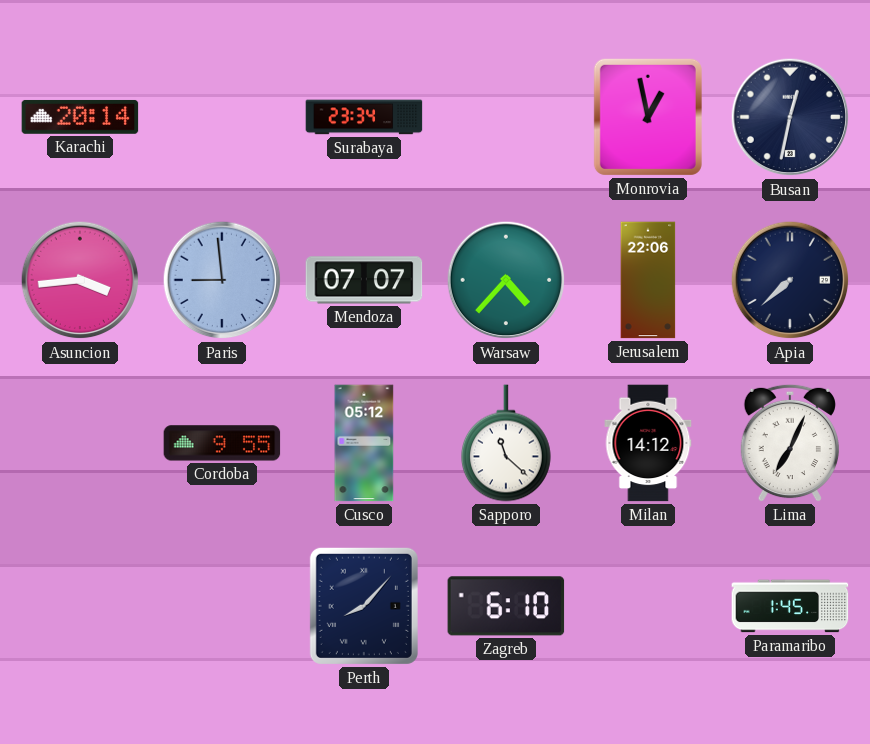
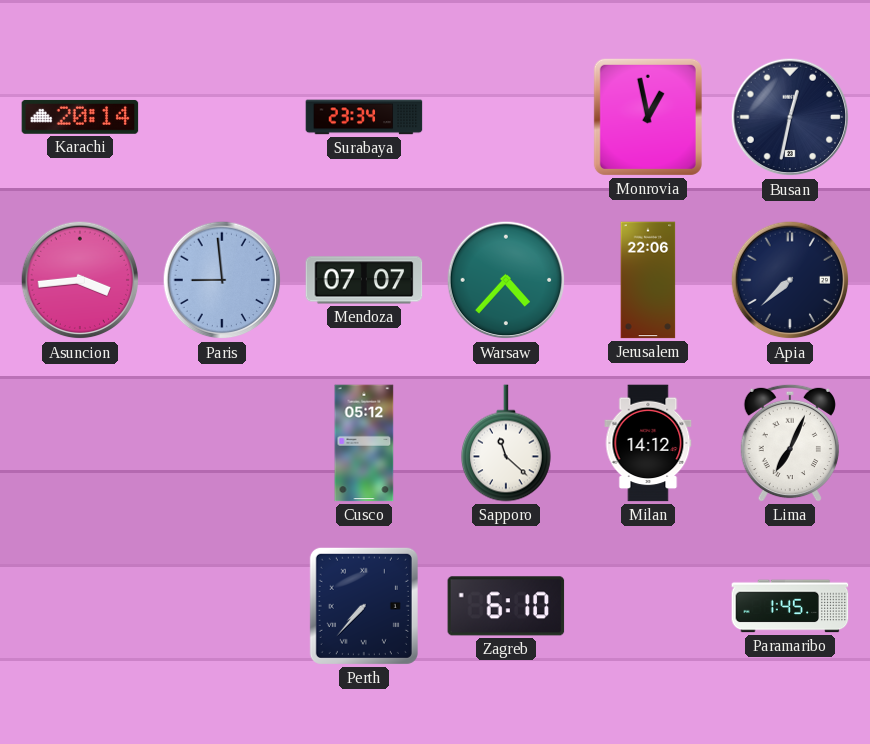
Cordoba: 9:55 -> none (222, 443)
Perth: 8:07 -> 7:37 (364, 606)
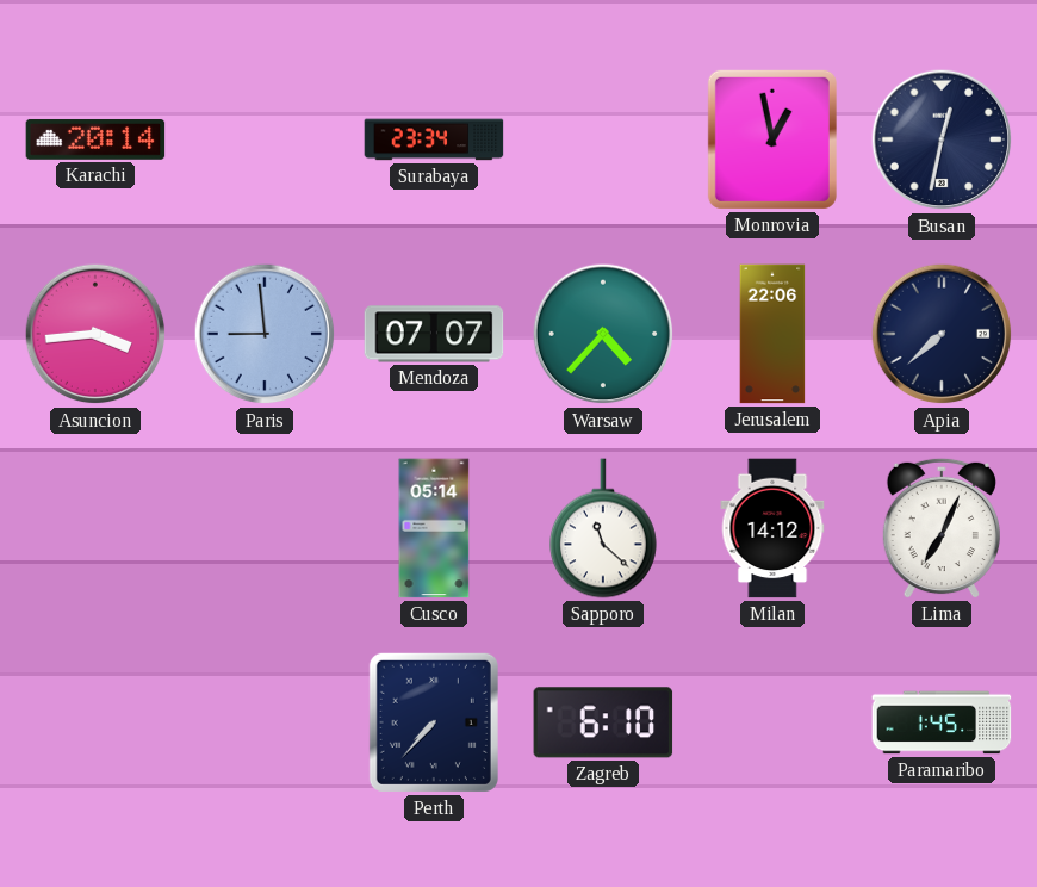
Cusco: 05:12 -> 05:14 (434, 528)
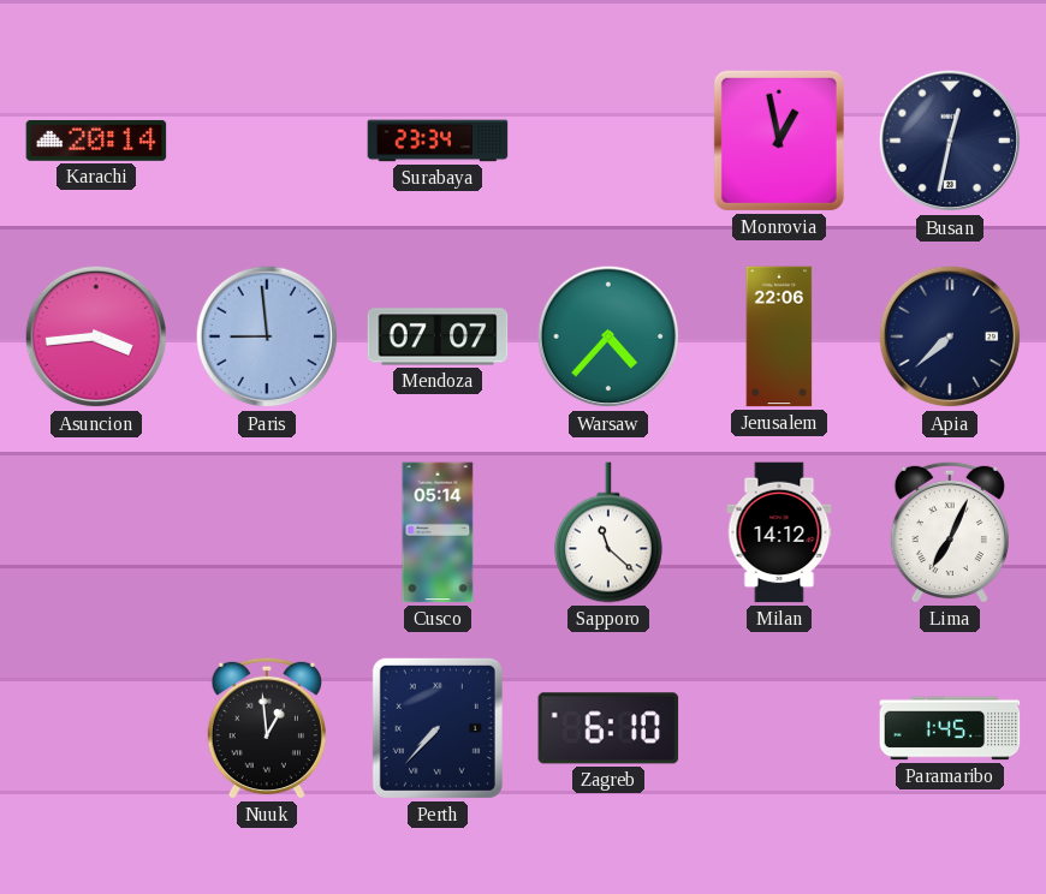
Nuuk: none -> 12:59 (267, 728)
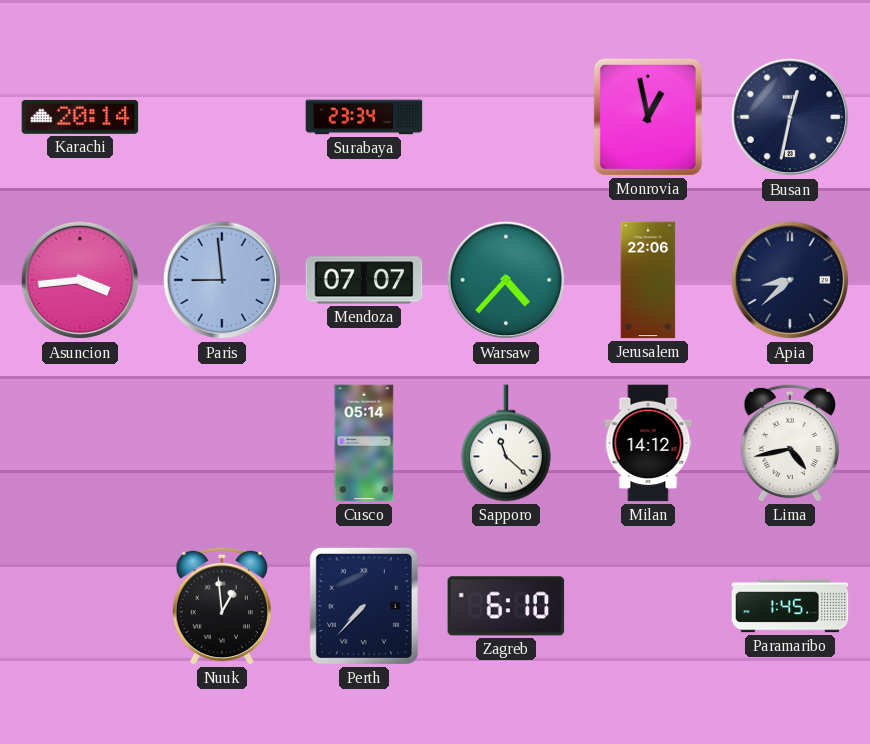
Apia: 7:38 -> 8:38 (790, 280)
Lima: 7:04 -> 4:43 (790, 443)
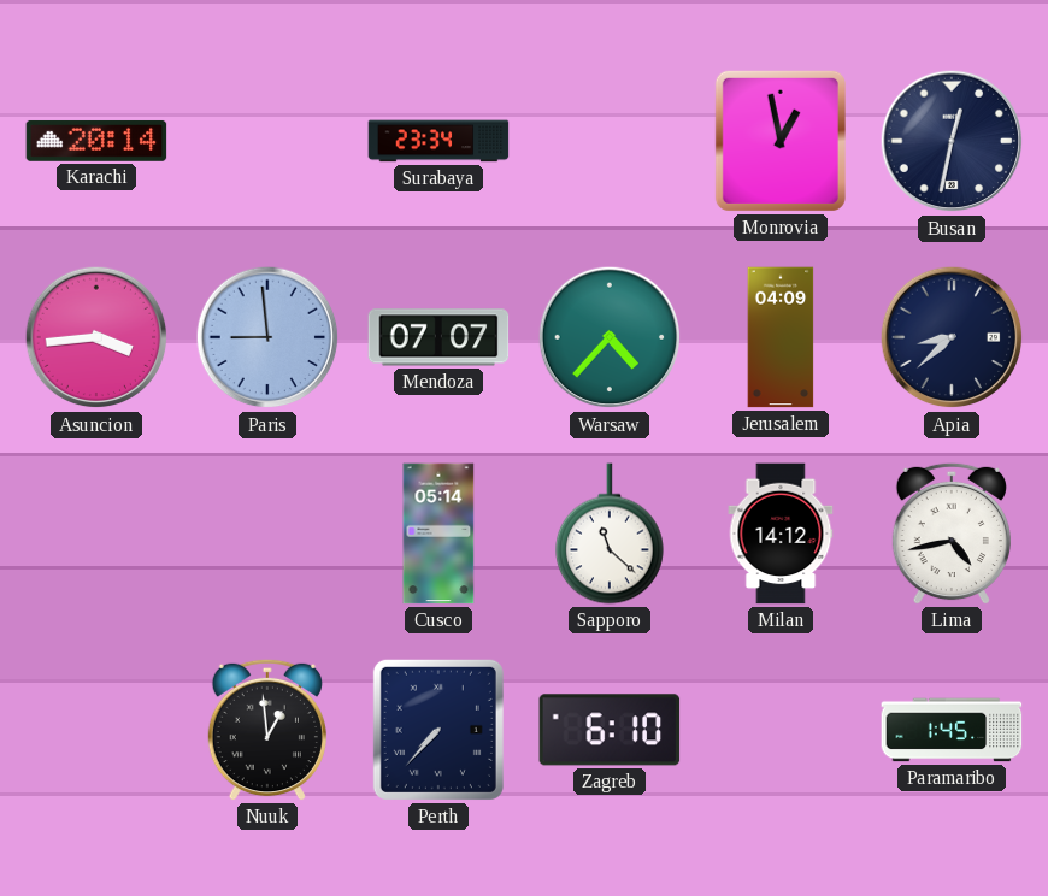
Jerusalem: 22:06 -> 04:09 (781, 337)
